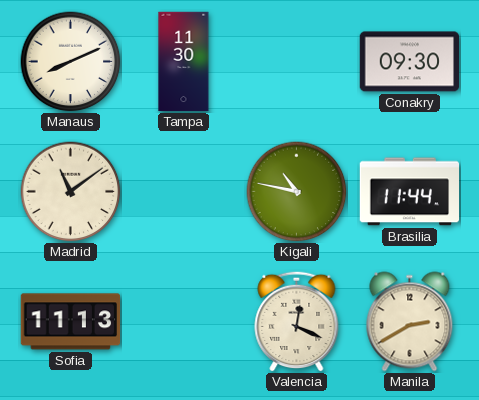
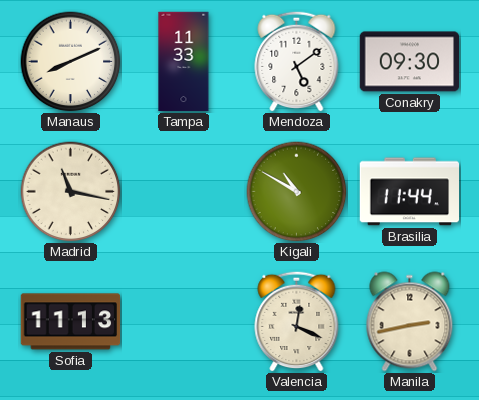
Tampa: 11:30 -> 11:33 (184, 62)
Mendoza: none -> 5:09 (297, 61)
Madrid: 11:09 -> 11:17 (71, 192)
Kigali: 10:47 -> 10:50 (297, 192)
Manila: 2:40 -> 2:43 (410, 322)
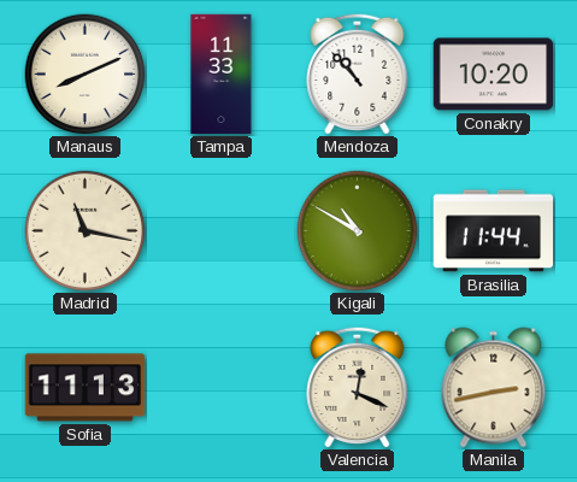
Mendoza: 5:09 -> 10:53 (358, 74)
Conakry: 09:30 -> 10:20 (494, 75)
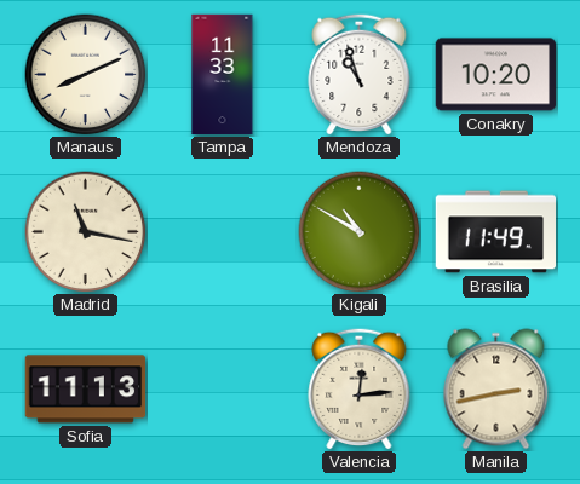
Mendoza: 10:53 -> 10:57 (360, 74)
Brasilia: 11:44 -> 11:49 (496, 232)
Valencia: 12:19 -> 12:14 (360, 388)
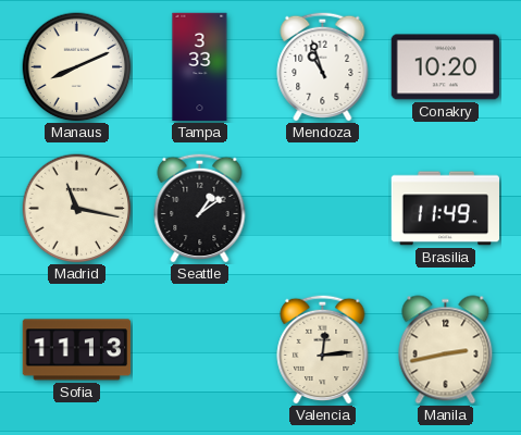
Tampa: 11:33 -> 3:33 (200, 67)
Seattle: none -> 1:09 (200, 208)
Kigali: 10:50 -> none (360, 232)
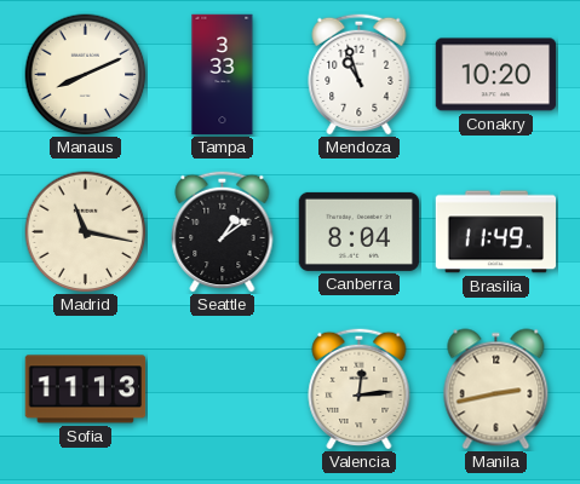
Canberra: none -> 8:04 (360, 231)
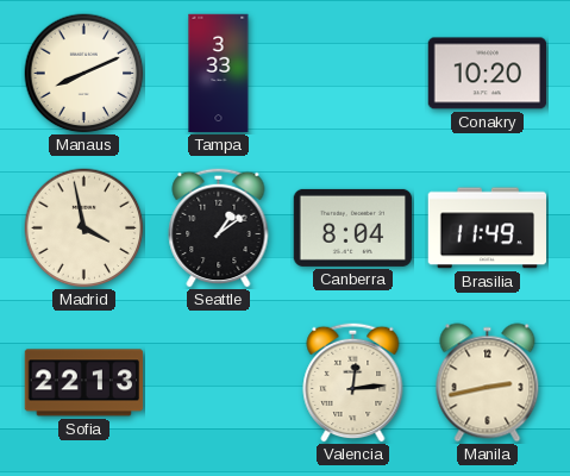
Mendoza: 10:57 -> none (360, 74)
Madrid: 11:17 -> 3:58 (84, 228)
Sofia: 11:13 -> 22:13 (84, 383)
